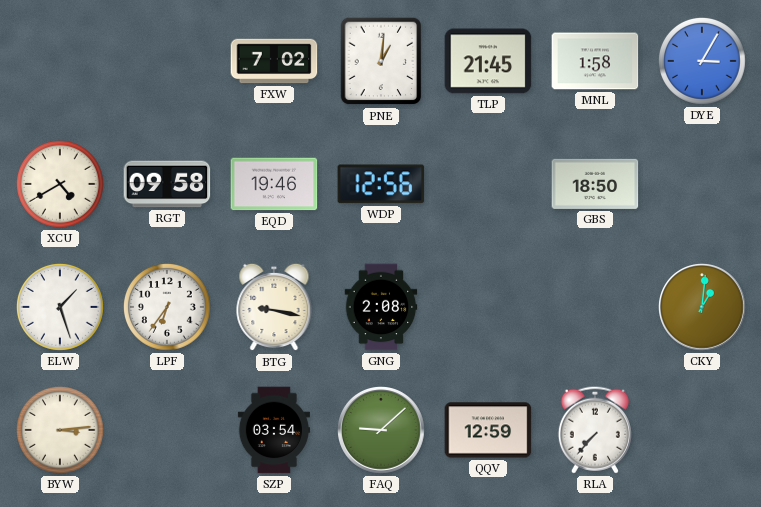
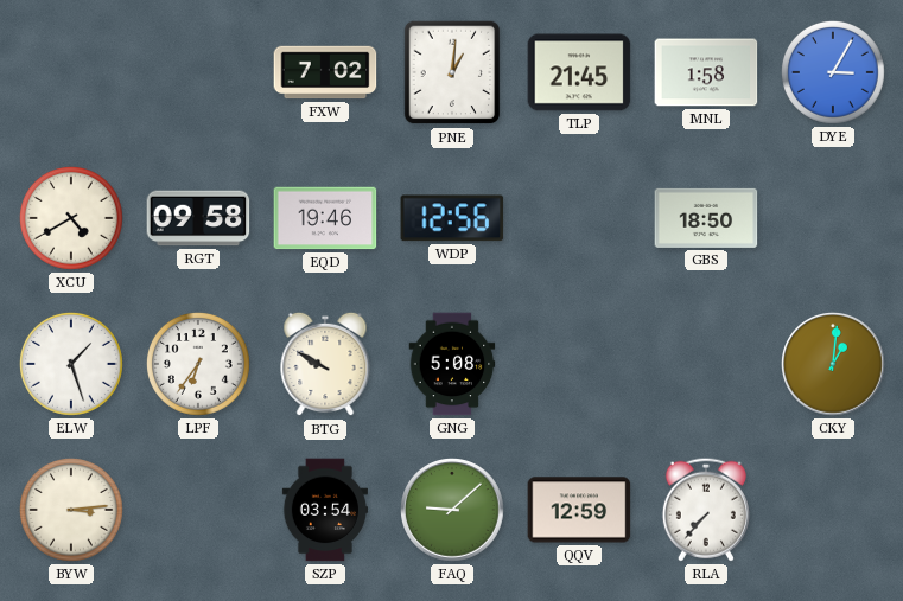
BTG: 9:17 -> 9:50 (325, 364)
GNG: 2:08 -> 5:08 (452, 364)
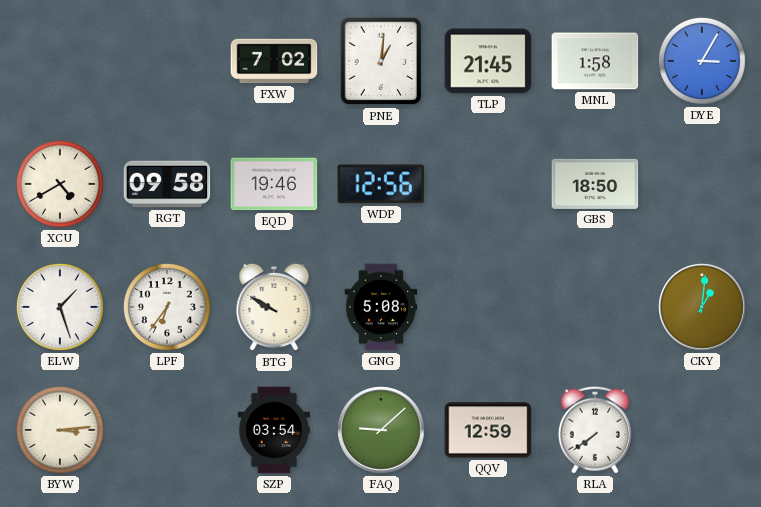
RLA: 7:37 -> 7:39 (595, 430)
